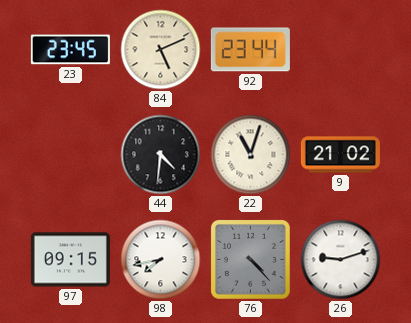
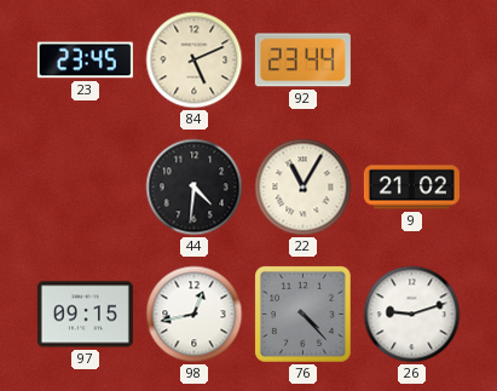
22: 11:03 -> 11:05 (304, 188)
98: 7:43 -> 12:43 (195, 315)
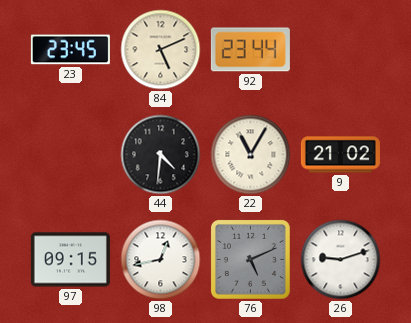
76: 4:23 -> 5:11 (250, 259)
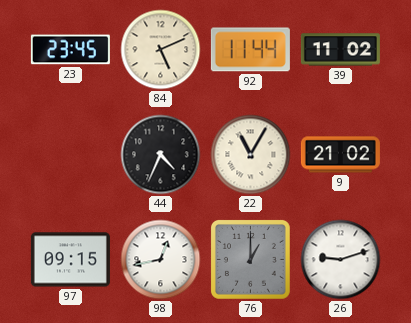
92: 23:44 -> 11:44 (250, 50)
39: none -> 11:02 (340, 50)
44: 4:31 -> 4:34 (161, 155)
76: 5:11 -> 1:00 (250, 259)
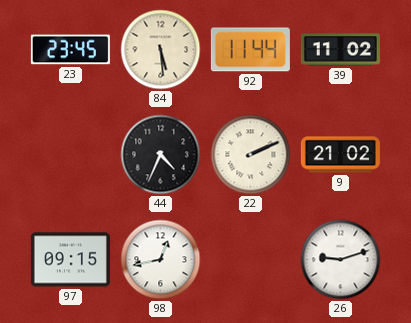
84: 5:11 -> 5:29 (161, 50)
22: 11:05 -> 2:11 (251, 155)
76: 1:00 -> none (250, 259)
